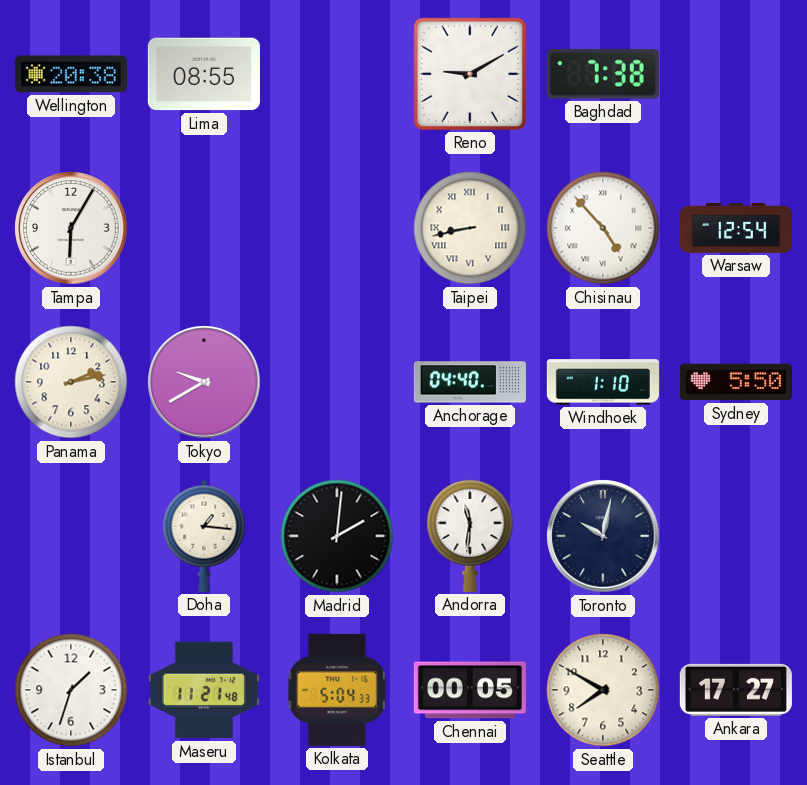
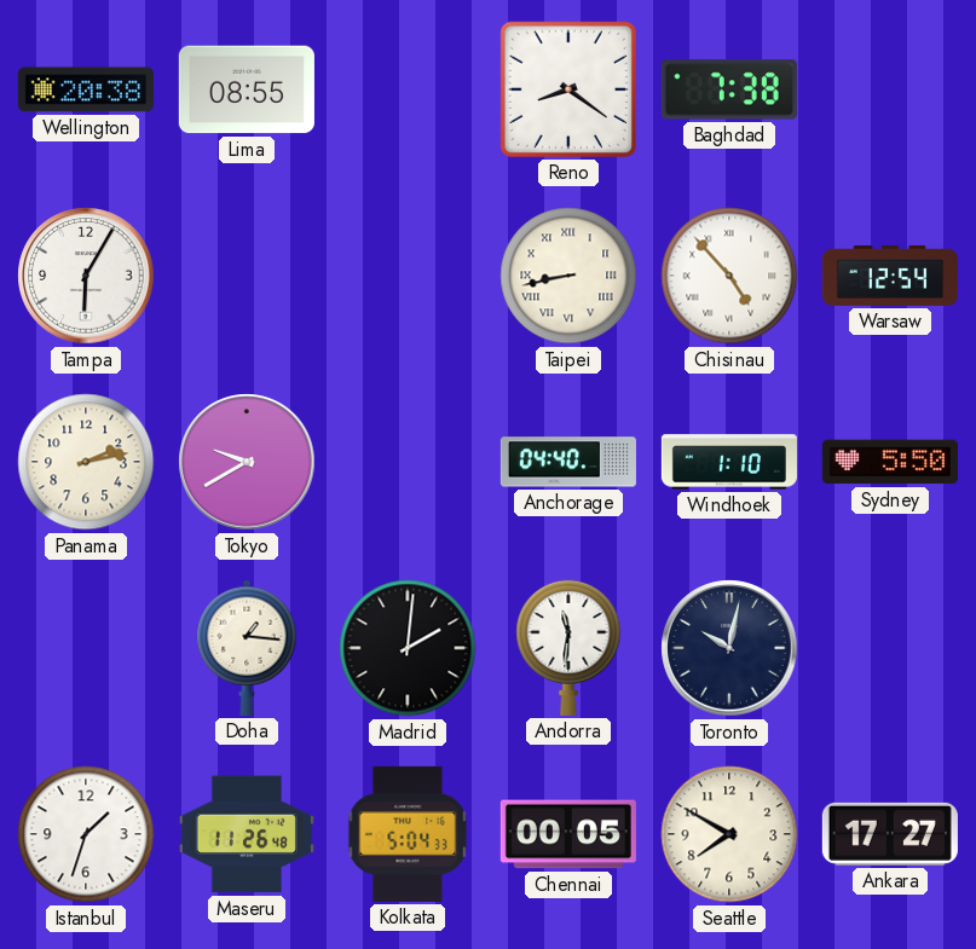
Reno: 9:10 -> 8:21 (568, 89)
Maseru: 11:21 -> 11:26 (247, 834)
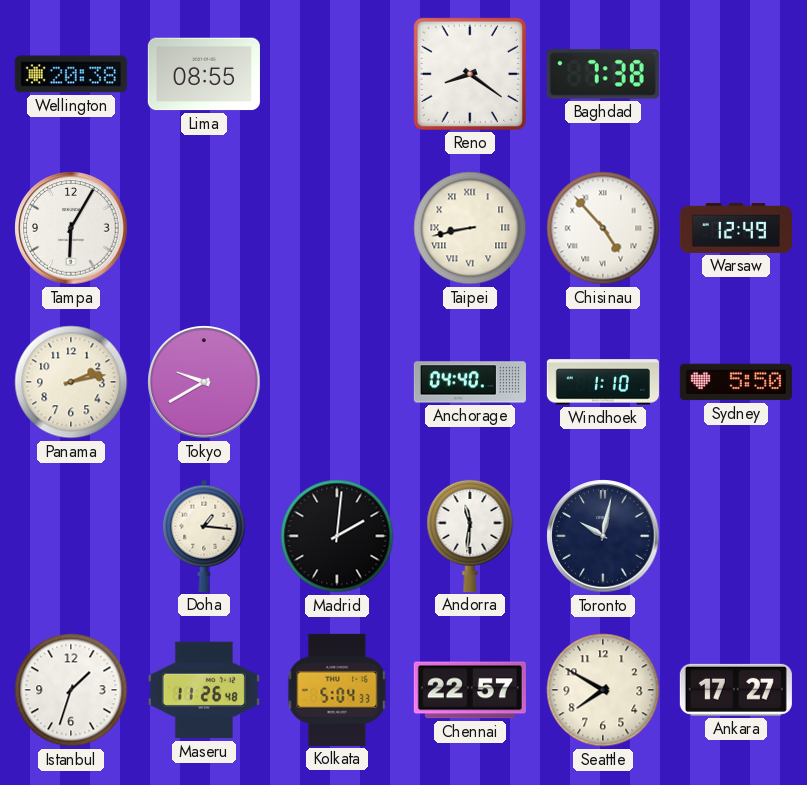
Warsaw: 12:54 -> 12:49 (736, 229)
Chennai: 00:05 -> 22:57 (470, 690)
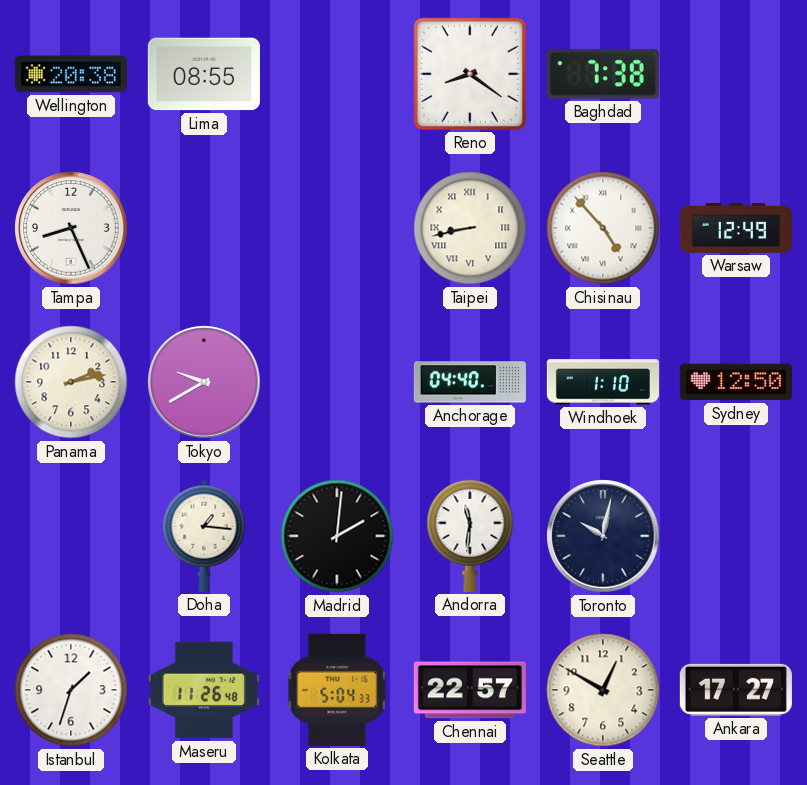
Tampa: 6:05 -> 8:26 (71, 228)
Sydney: 5:50 -> 12:50 (736, 382)
Seattle: 7:50 -> 12:50 (603, 690)
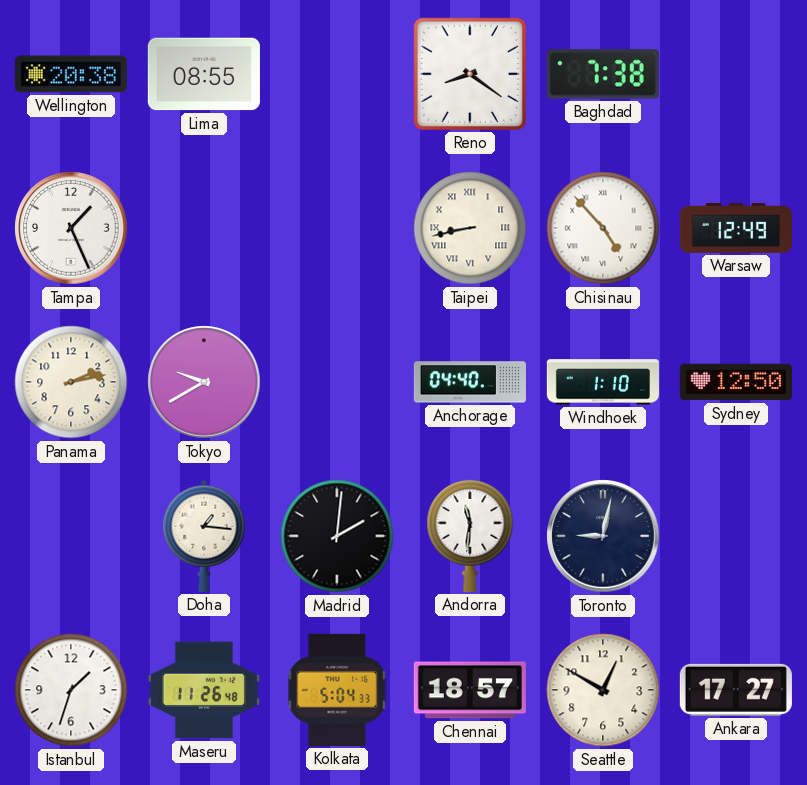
Tampa: 8:26 -> 1:26 (71, 228)
Toronto: 10:02 -> 9:02 (603, 536)
Chennai: 22:57 -> 18:57 (470, 690)
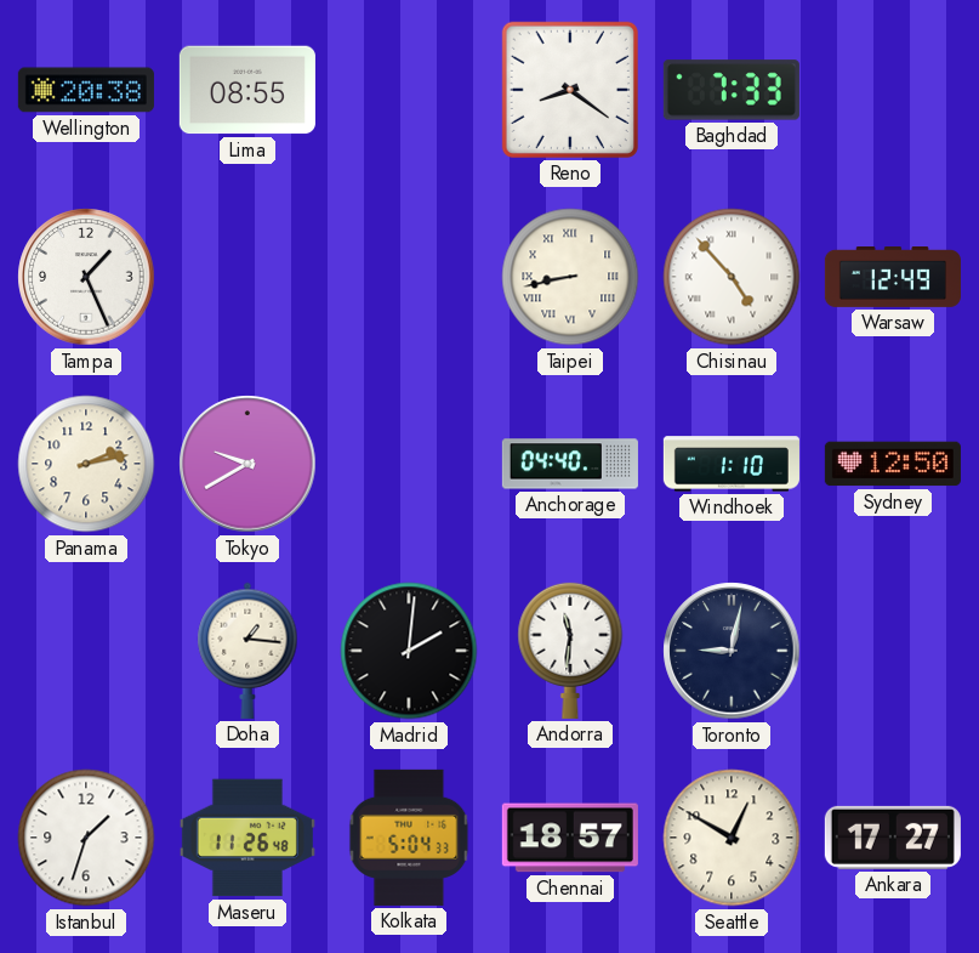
Baghdad: 7:38 -> 7:33 (732, 90)
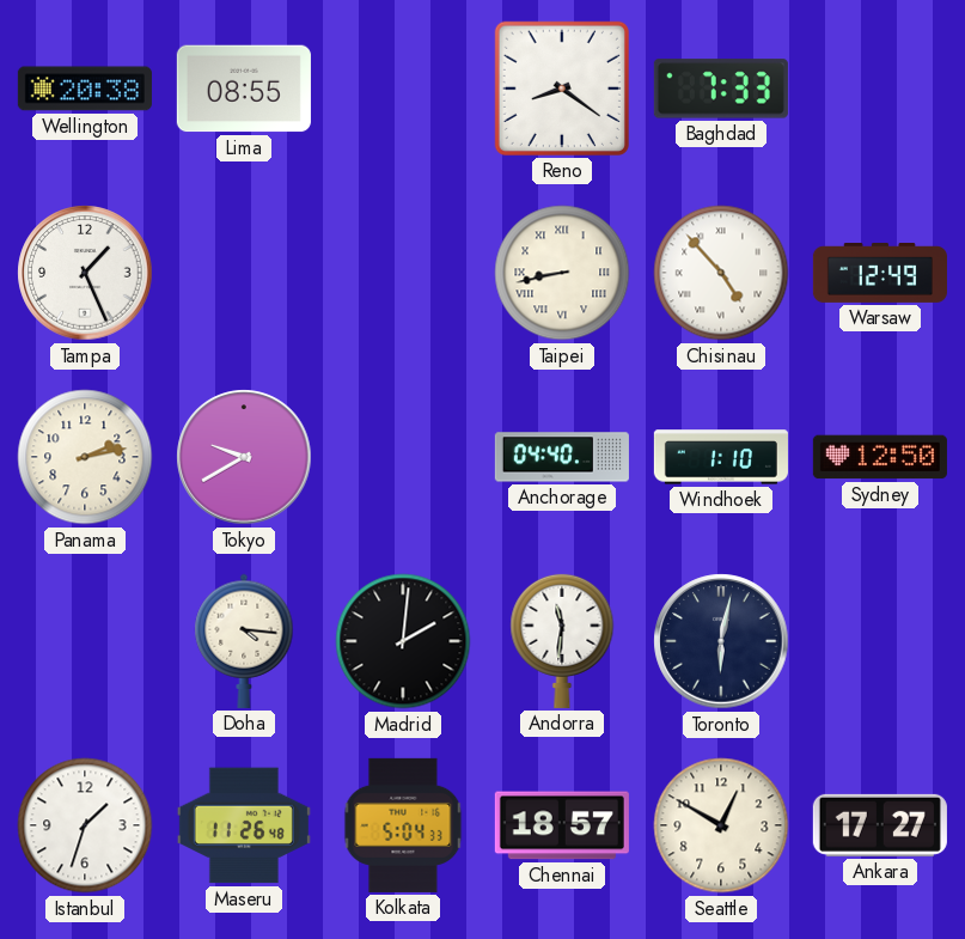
Doha: 1:16 -> 4:16 (244, 641)
Toronto: 9:02 -> 6:02 (721, 641)
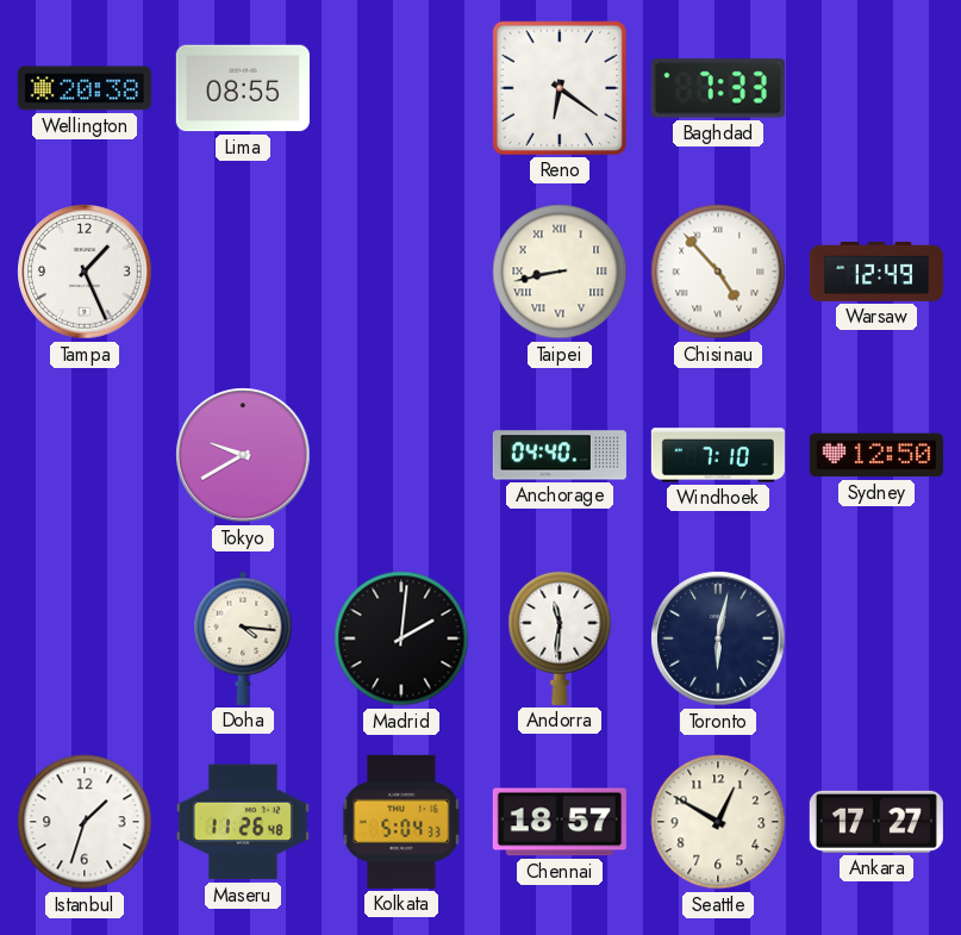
Reno: 8:21 -> 6:21 (560, 88)
Panama: 2:13 -> none (85, 457)
Windhoek: 1:10 -> 7:10 (718, 455)
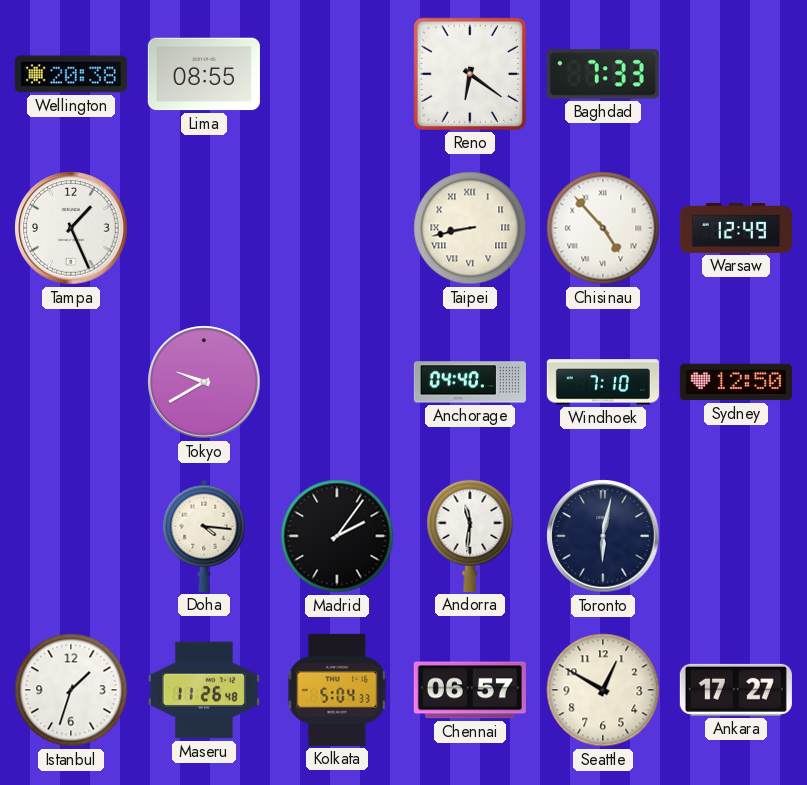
Madrid: 2:01 -> 2:06 (337, 536)
Chennai: 18:57 -> 06:57 (470, 690)
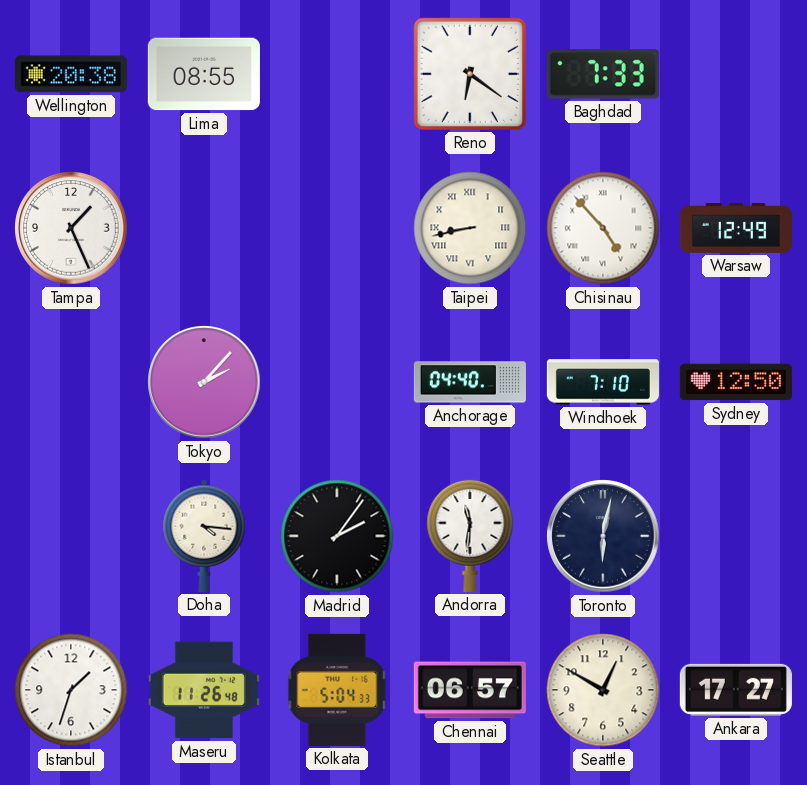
Tokyo: 9:40 -> 2:07 (204, 382)
